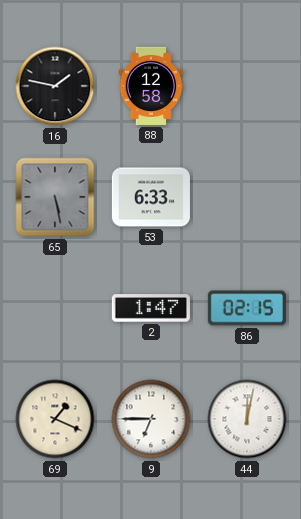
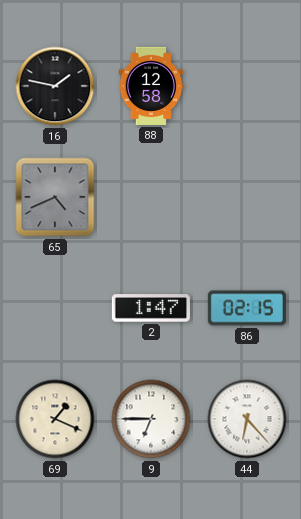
65: 5:28 -> 4:41 (55, 197)
53: 6:33 -> none (151, 197)
44: 12:02 -> 6:23 (247, 419)
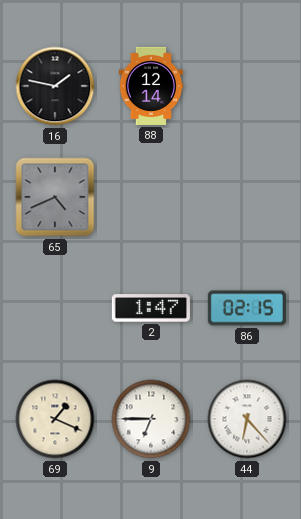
88: 12:58 -> 12:14 (151, 86)
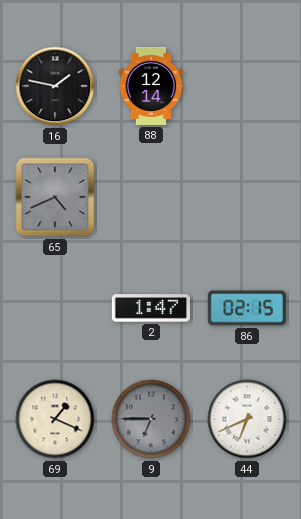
9 dial: white -> grey (151, 419)
44: 6:23 -> 6:41 (247, 419)
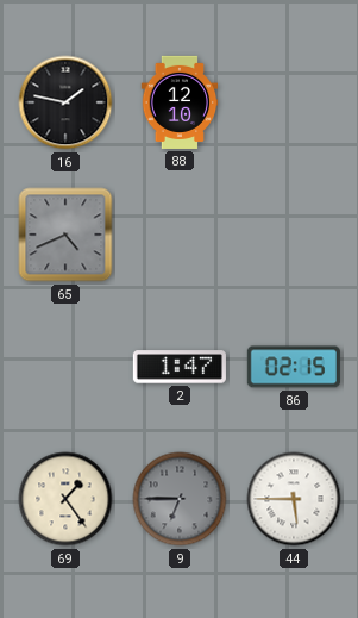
88: 12:14 -> 12:10 (180, 102)
69: 1:19 -> 1:24 (65, 499)
44: 6:41 -> 5:45 (294, 499)
